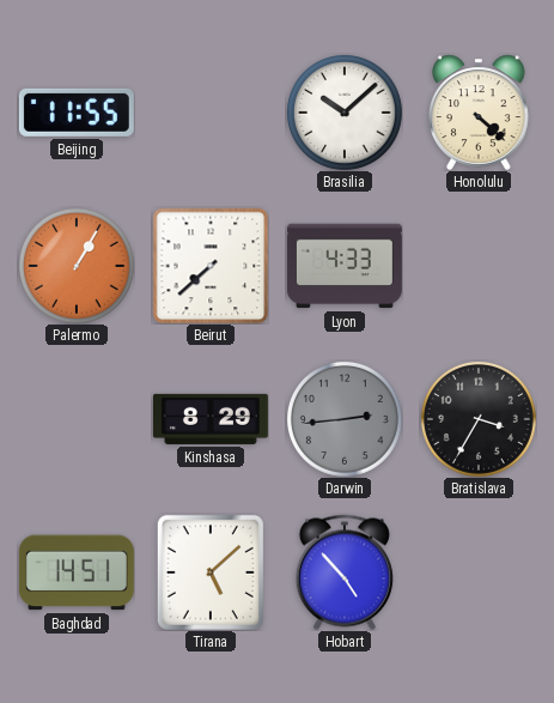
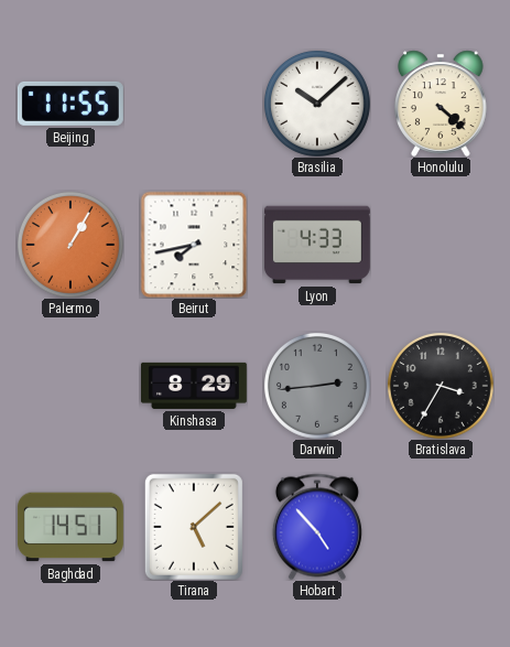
Beirut: 7:38 -> 7:43 (194, 245)
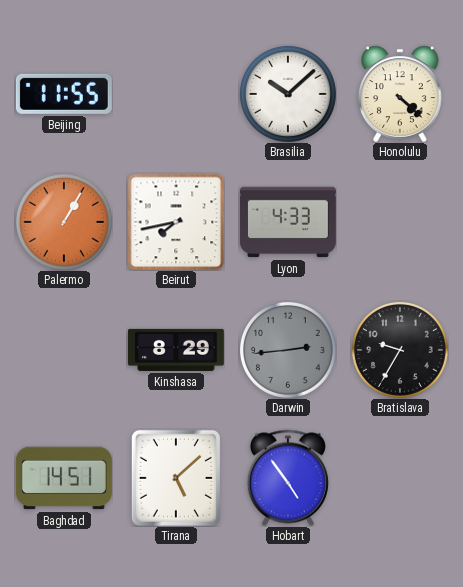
Bratislava: 3:35 -> 9:35 (400, 350)
Hobart: 4:53 -> 4:54 (288, 478)
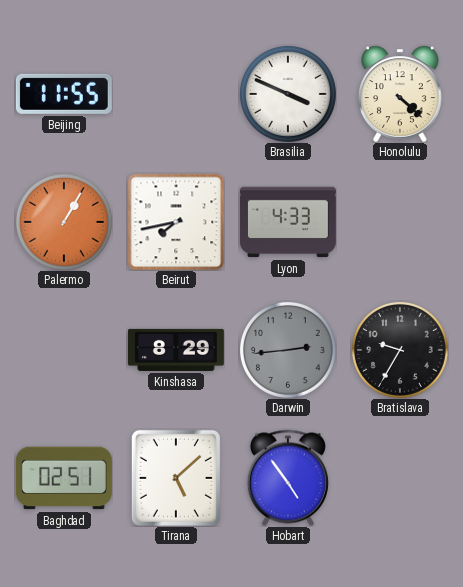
Brasilia: 10:08 -> 3:49 (288, 94)
Baghdad: 14:51 -> 02:51 (64, 478)
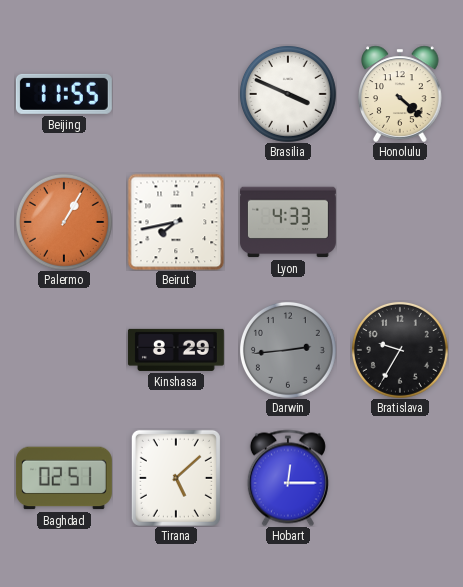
Hobart: 4:54 -> 12:15 (288, 478)
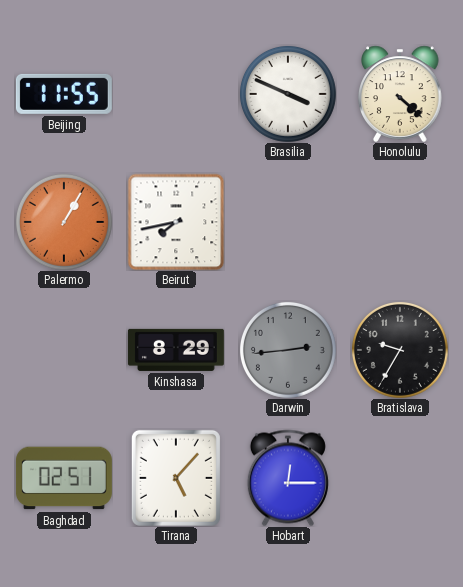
Lyon: 4:33 -> none (288, 222)
Tirana: 5:08 -> 5:07 (176, 478)
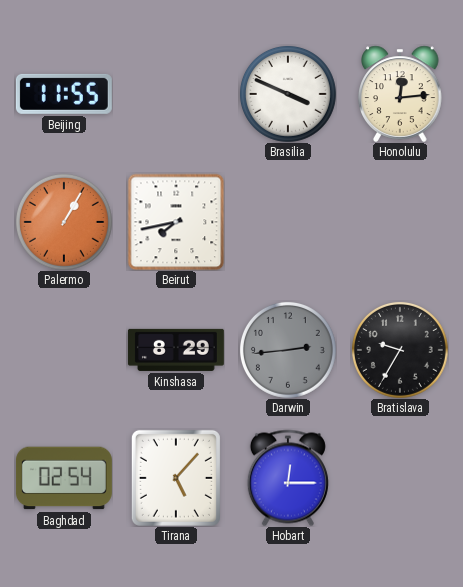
Honolulu: 4:22 -> 12:14 (400, 94)
Baghdad: 02:51 -> 02:54 (64, 478)
